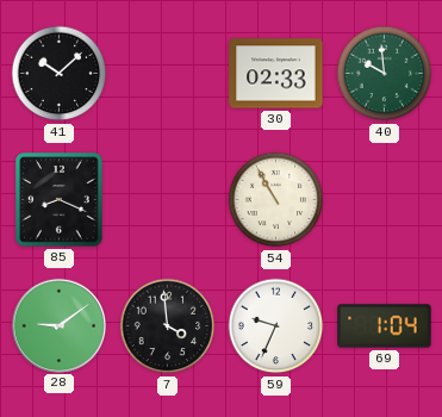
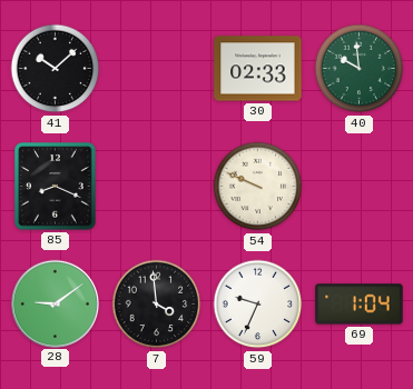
54: 10:55 -> 9:49 (258, 187)
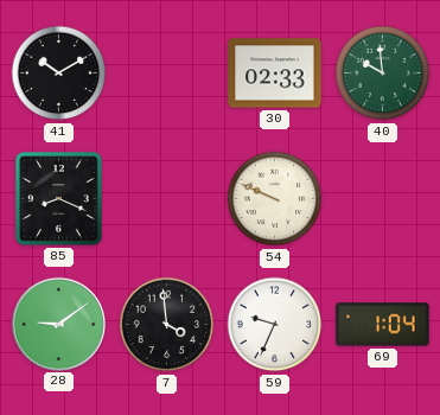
41: 10:08 -> 10:10 (59, 74)
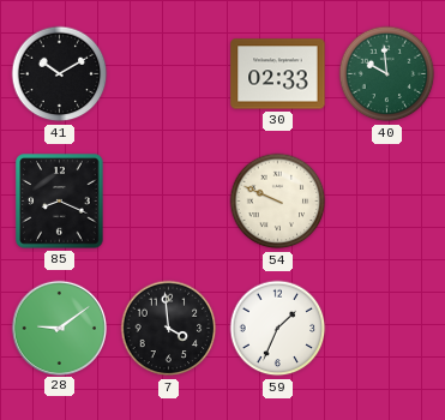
59: 9:34 -> 1:34 (278, 329)
69: 1:04 -> none (383, 325)
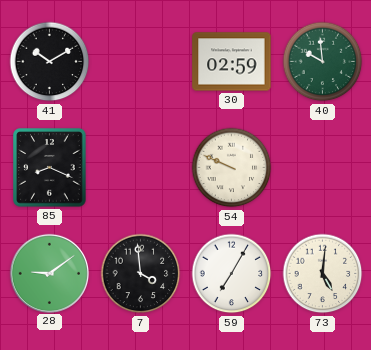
30: 02:33 -> 02:59 (232, 62)
59: 1:34 -> 7:05 (232, 274)
73: none -> 5:01 (323, 274)
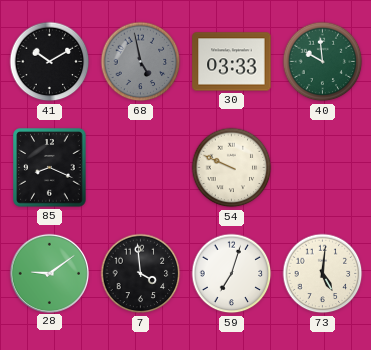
68: none -> 4:58 (141, 62)
30: 02:59 -> 03:33 (232, 62)
59: 7:05 -> 7:03 (232, 274)
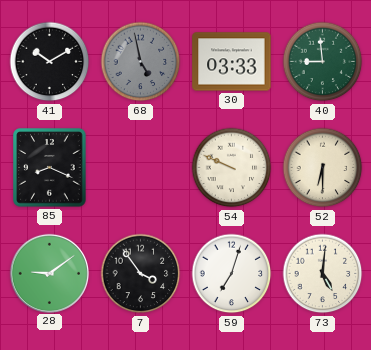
40: 9:59 -> 8:59 (323, 62)
52: none -> 6:30 (323, 168)
7: 3:59 -> 3:54 (141, 274)
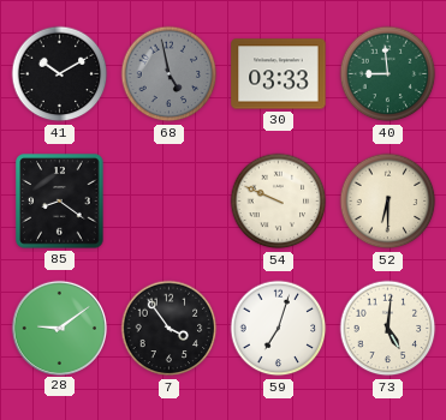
85: 8:19 -> 8:21 (60, 202)
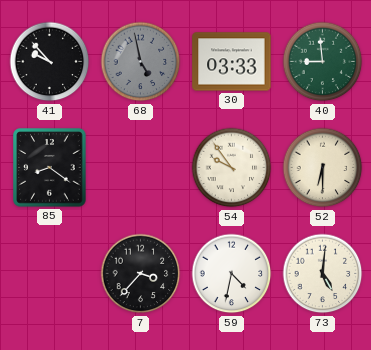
41: 10:10 -> 9:53 (50, 62)
54: 9:49 -> 9:54 (232, 168)
28: 9:09 -> none (59, 328)
7: 3:54 -> 3:37 (141, 274)
59: 7:03 -> 4:32 (232, 274)
